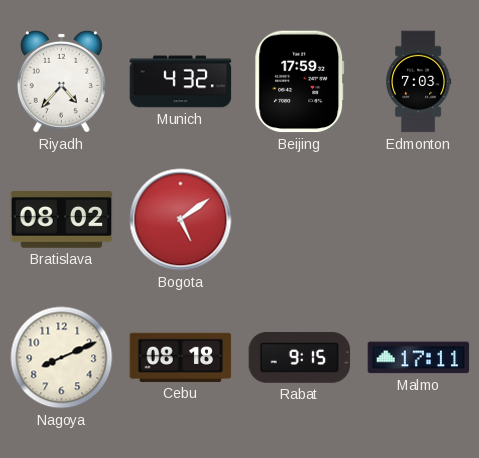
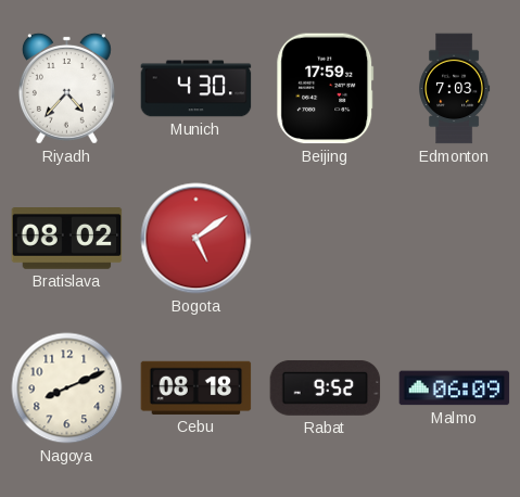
Munich: 4:32 -> 4:30 (196, 89)
Rabat: 9:15 -> 9:52 (326, 387)
Malmo: 17:11 -> 06:09 (455, 388)
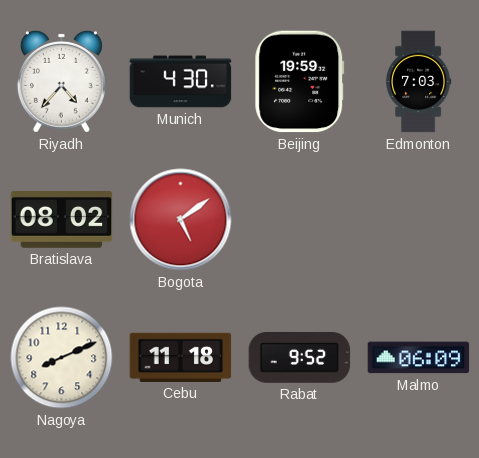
Beijing: 17:59 -> 19:59 (300, 82)
Cebu: 08:18 -> 11:18 (181, 357)
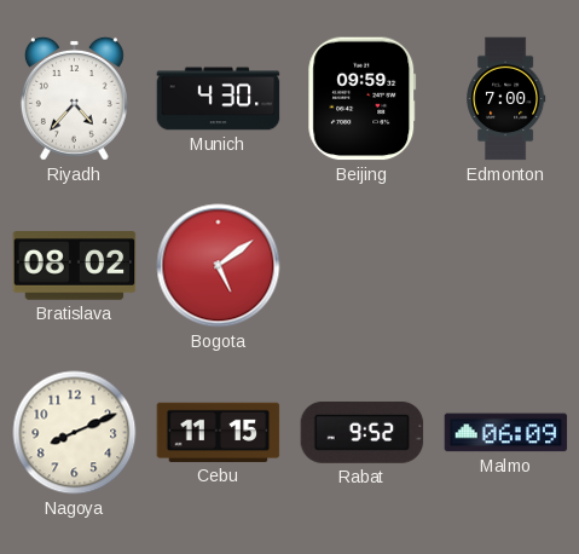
Beijing: 19:59 -> 09:59 (363, 99)
Edmonton: 7:03 -> 7:00 (506, 99)
Cebu: 11:18 -> 11:15 (219, 432)
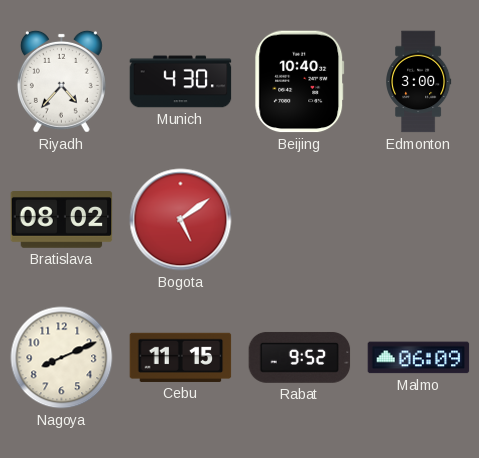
Beijing: 09:59 -> 10:40 (300, 82)
Edmonton: 7:00 -> 3:00 (419, 82)
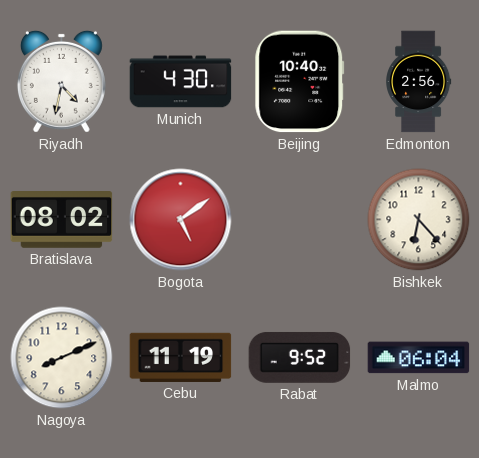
Riyadh: 4:37 -> 4:32 (61, 81)
Edmonton: 3:00 -> 2:56 (419, 82)
Bishkek: none -> 6:23 (419, 220)
Cebu: 11:15 -> 11:19 (181, 357)
Malmo: 06:09 -> 06:04 (419, 358)
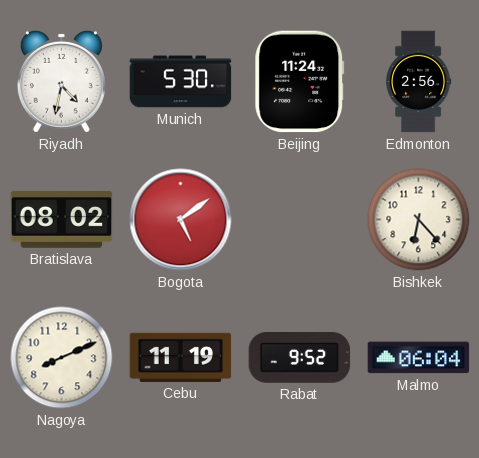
Munich: 4:30 -> 5:30 (181, 82)
Beijing: 10:40 -> 11:24 (300, 82)
